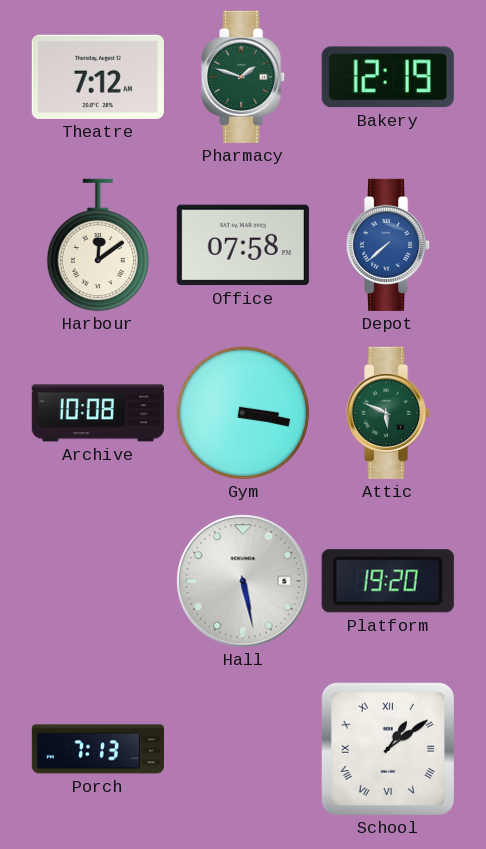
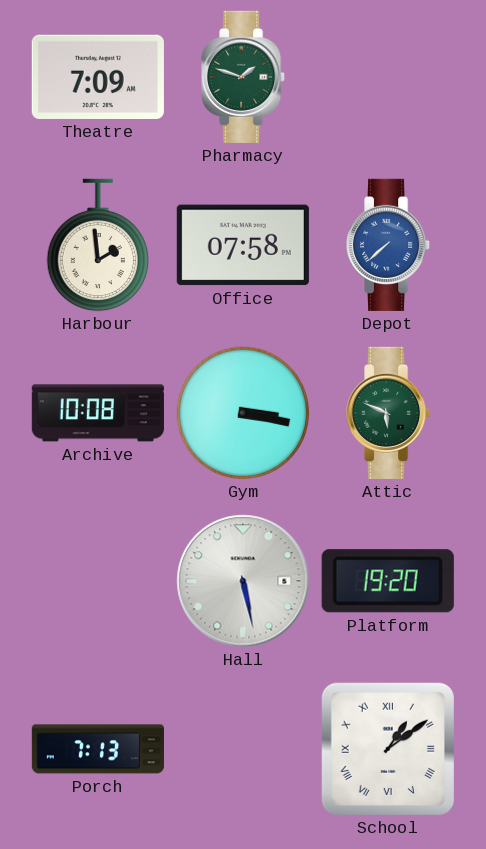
Theatre: 7:12 -> 7:09 (98, 77)
Bakery: 12:19 -> none (388, 77)
Harbour: 12:09 -> 1:59 (97, 245)
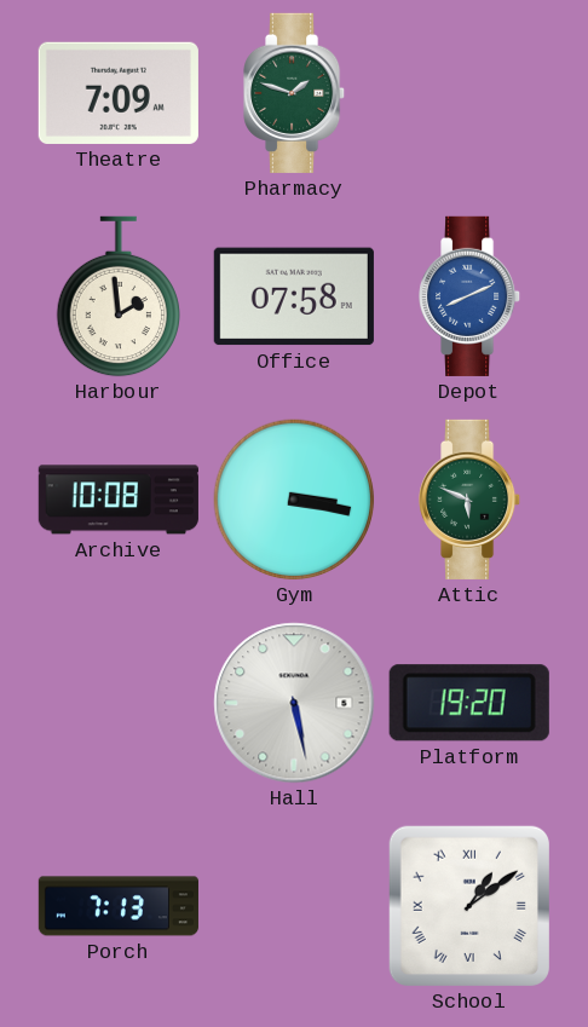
Depot: 7:38 -> 8:11 (471, 296)
